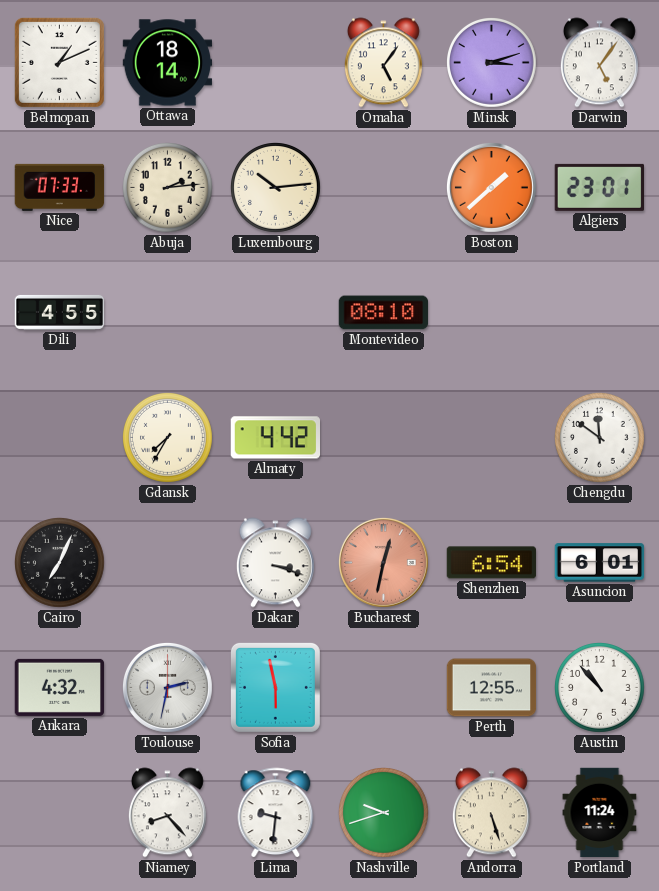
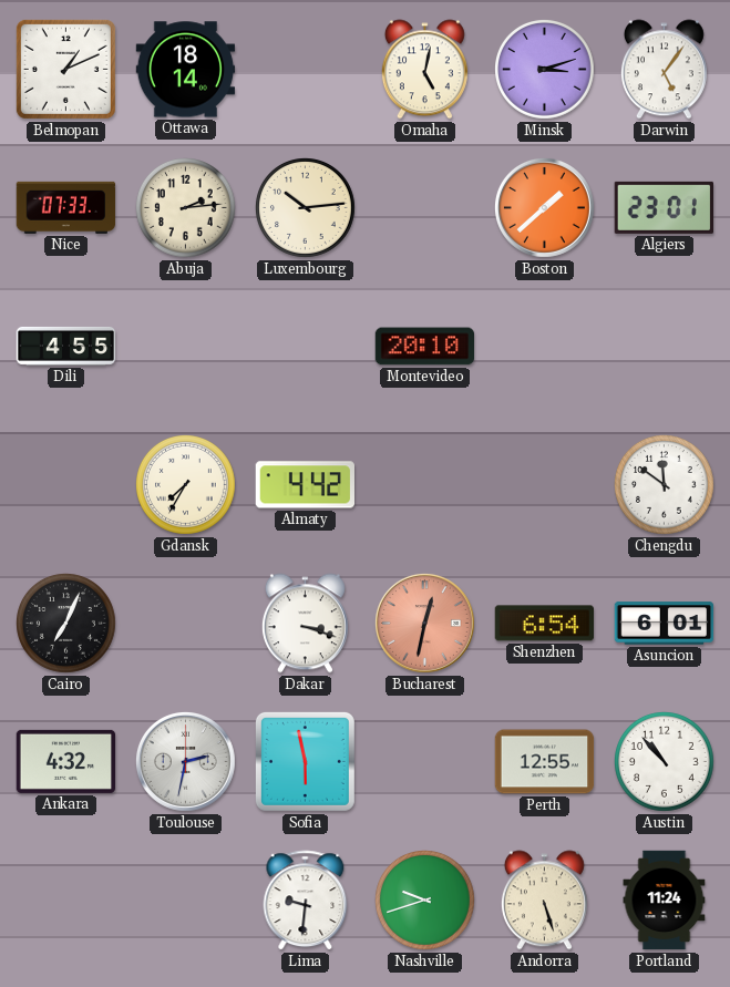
Omaha: 5:06 -> 5:02 (424, 70)
Montevideo: 08:10 -> 20:10 (425, 347)
Niamey: 8:23 -> none (167, 813)
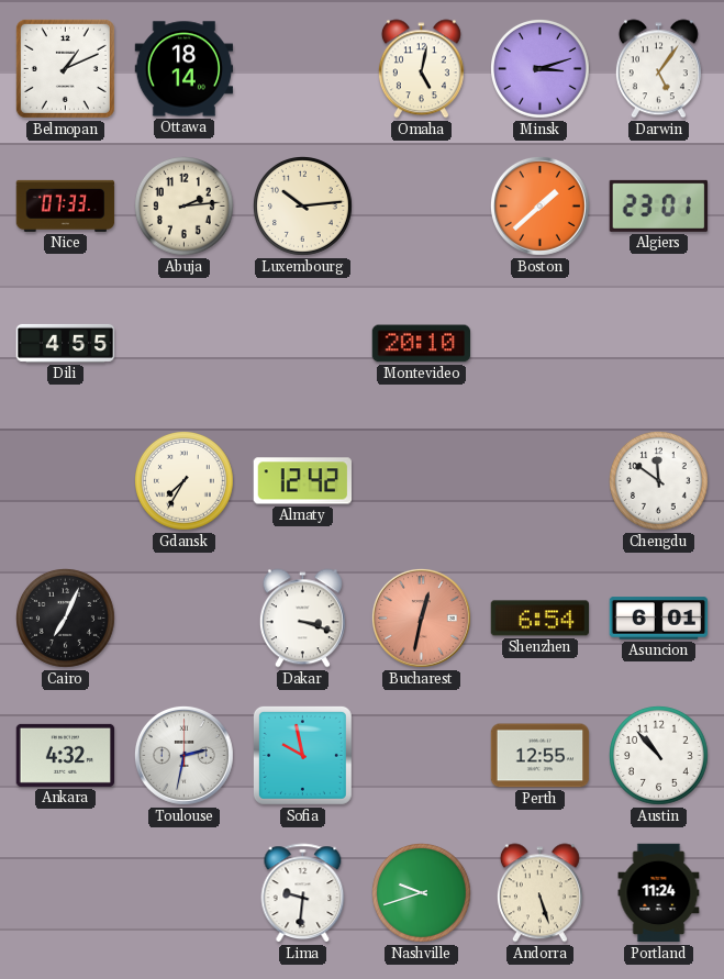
Almaty: 4:42 -> 12:42 (302, 481)
Sofia: 5:58 -> 9:58 (302, 755)
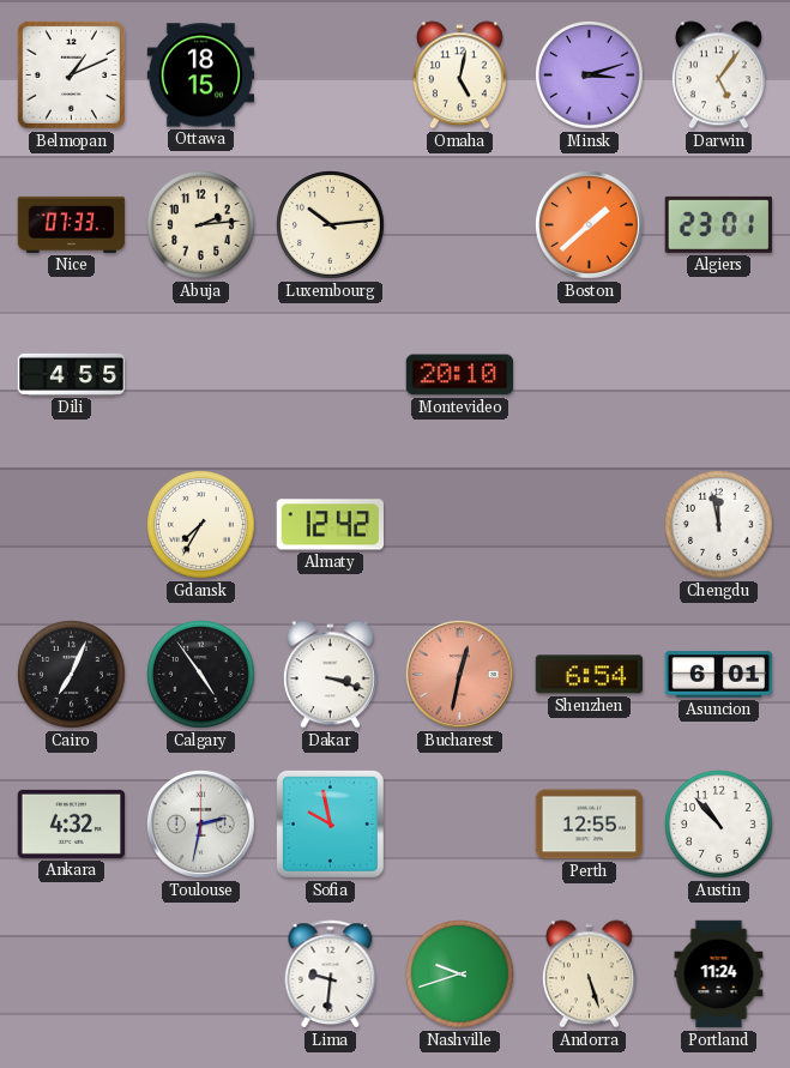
Ottawa: 18:14 -> 18:15 (201, 76)
Chengdu: 11:51 -> 11:58 (719, 525)
Calgary: none -> 4:54 (201, 675)
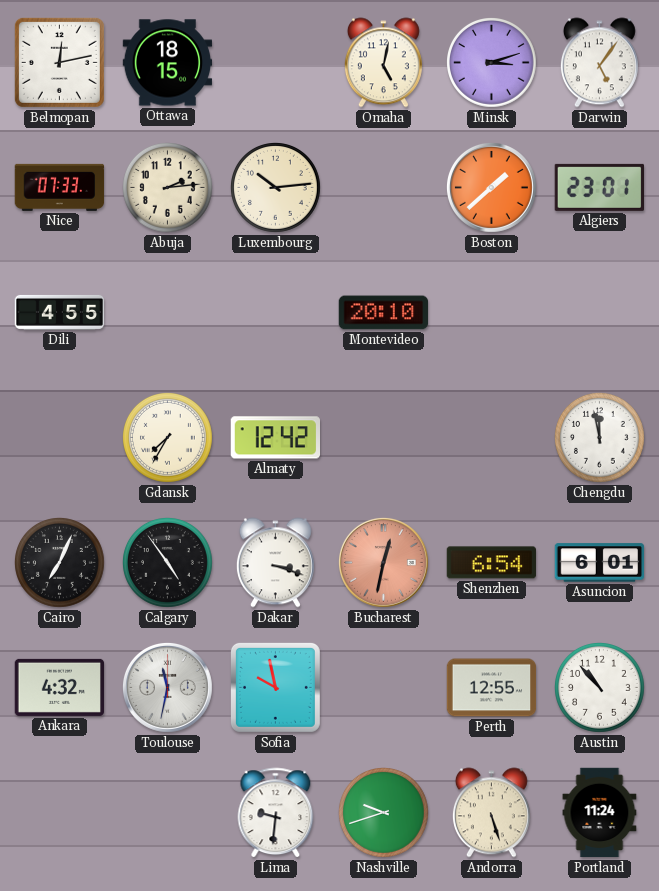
Belmopan: 1:11 -> 12:13 (59, 62)
Toulouse: 2:32 -> 11:32 (168, 688)
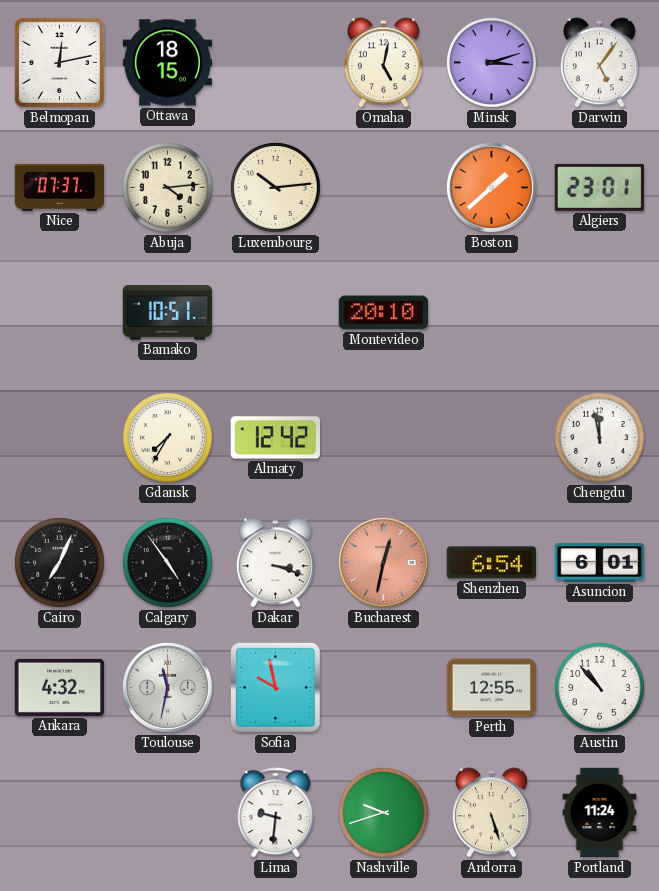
Nice: 07:33 -> 07:37 (60, 187)
Abuja: 2:14 -> 4:14 (168, 188)
Dili: 4:55 -> none (60, 312)
Bamako: none -> 10:51 (168, 313)
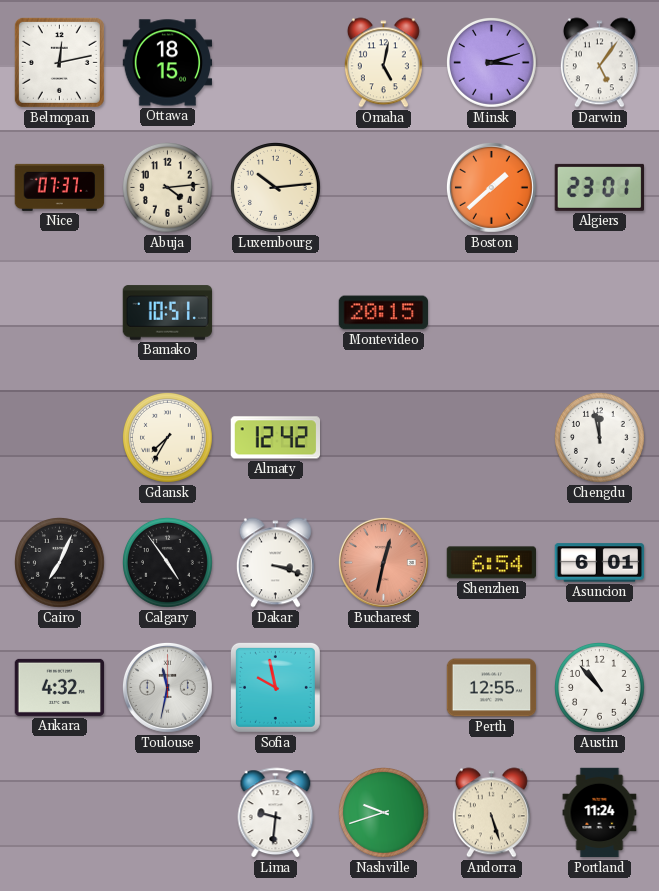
Montevideo: 20:10 -> 20:15 (384, 313)
